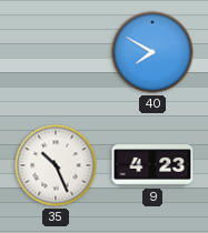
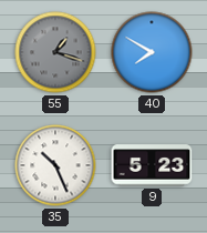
55: none -> 1:18 (55, 52)
9: 4:23 -> 5:23 (152, 165)
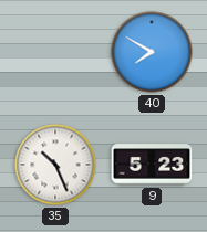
55: 1:18 -> none (55, 52)
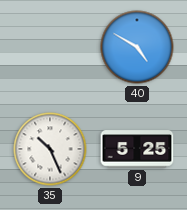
40: 7:50 -> 4:50 (137, 47)
9: 5:23 -> 5:25 (137, 149)
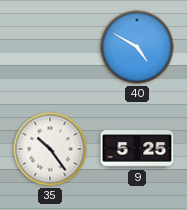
35: 10:26 -> 10:24 (50, 149)
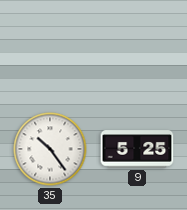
40: 4:50 -> none (137, 47)
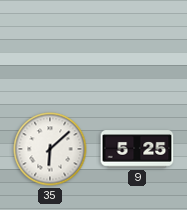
35: 10:24 -> 6:08 (50, 149)
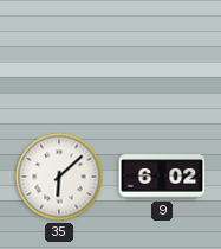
9: 5:25 -> 6:02 (162, 177)
